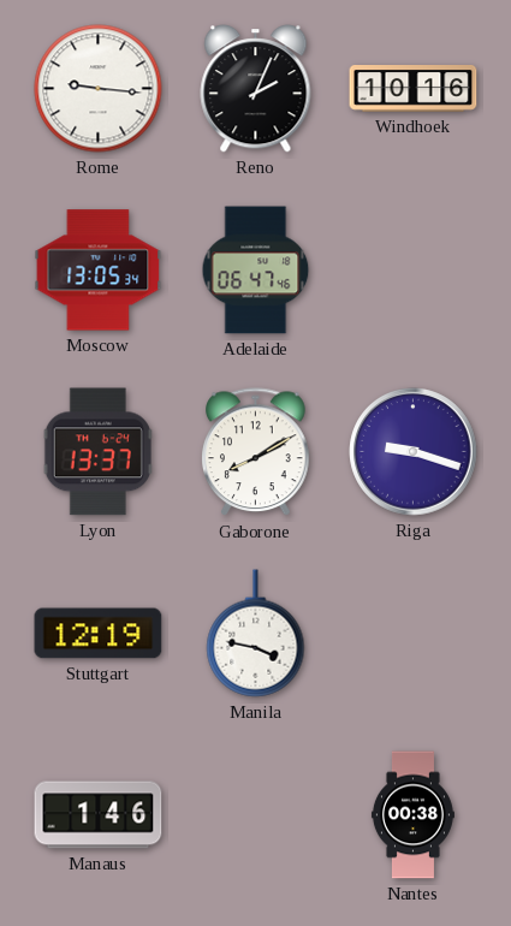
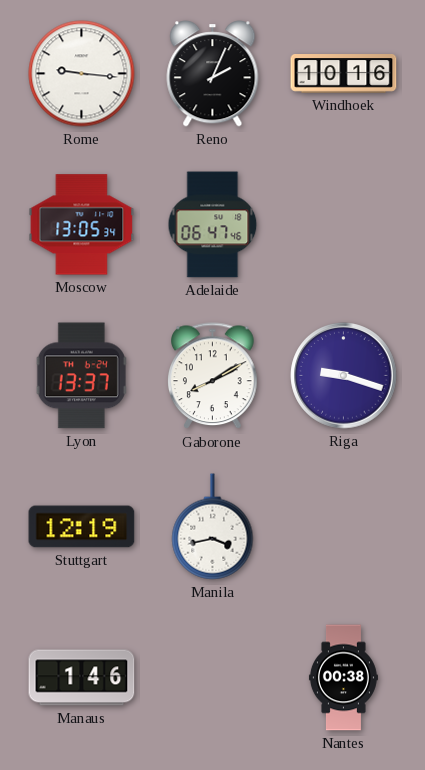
Manila: 3:47 -> 3:43 (213, 527)
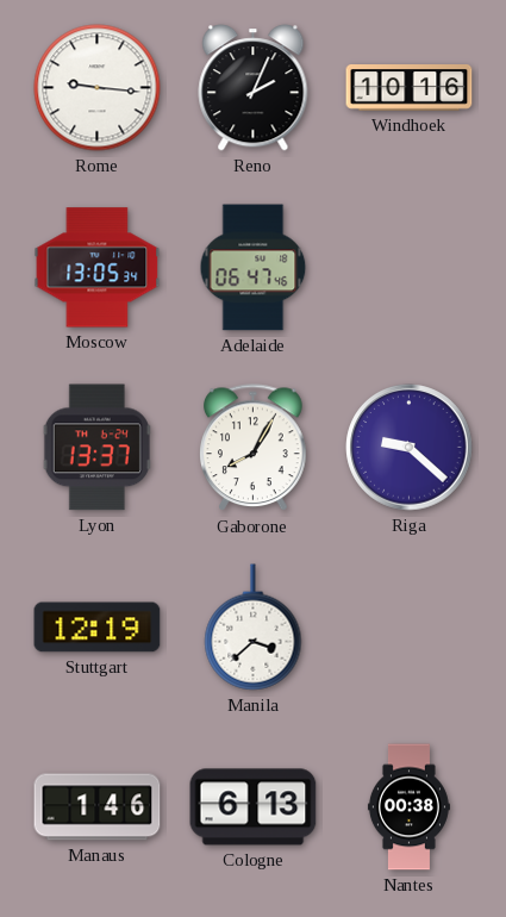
Gaborone: 8:10 -> 8:05 (254, 448)
Riga: 9:18 -> 9:22 (410, 448)
Manila: 3:43 -> 3:38 (254, 628)
Cologne: none -> 6:13 (254, 807)
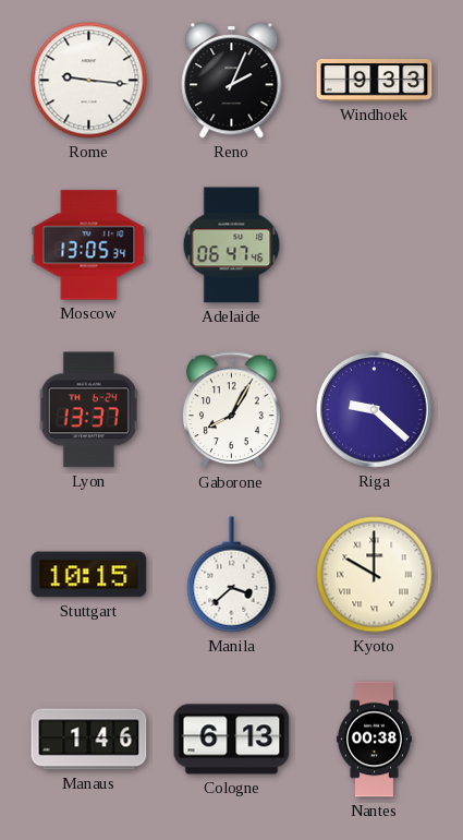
Windhoek: 10:16 -> 9:33 (375, 81)
Stuttgart: 12:19 -> 10:15 (89, 575)
Kyoto: none -> 10:00 (375, 575)
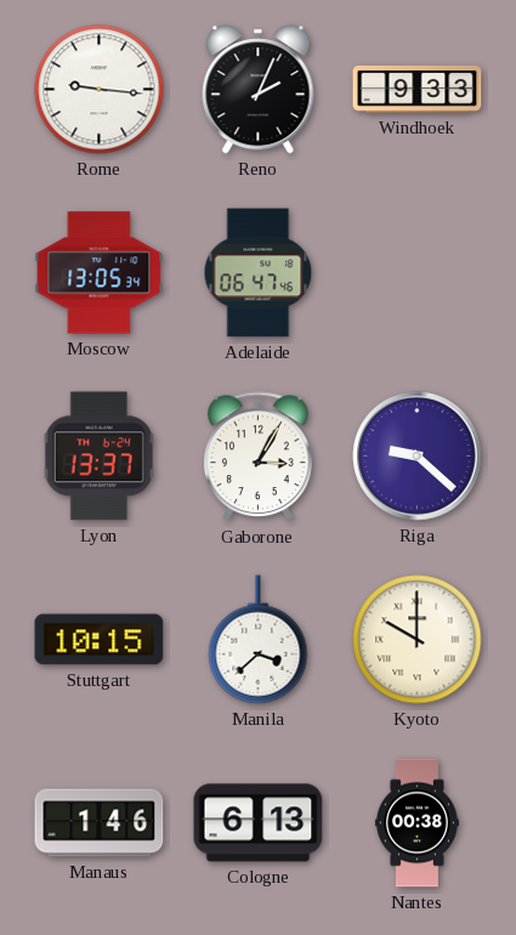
Gaborone: 8:05 -> 3:05 (259, 457)
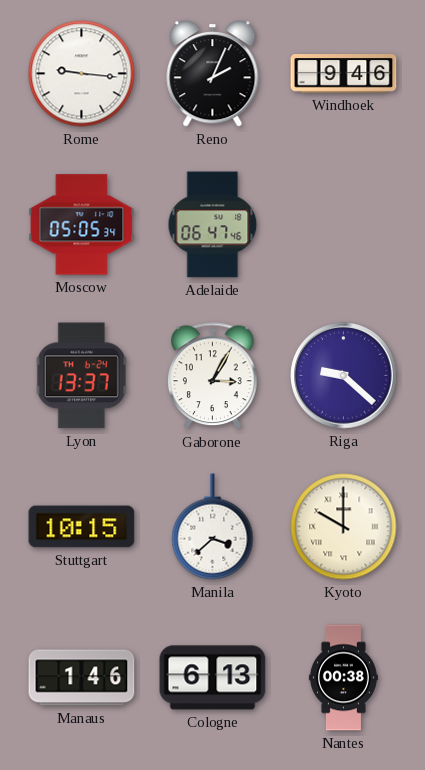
Windhoek: 9:33 -> 9:46 (344, 74)
Moscow: 13:05 -> 05:05 (82, 225)
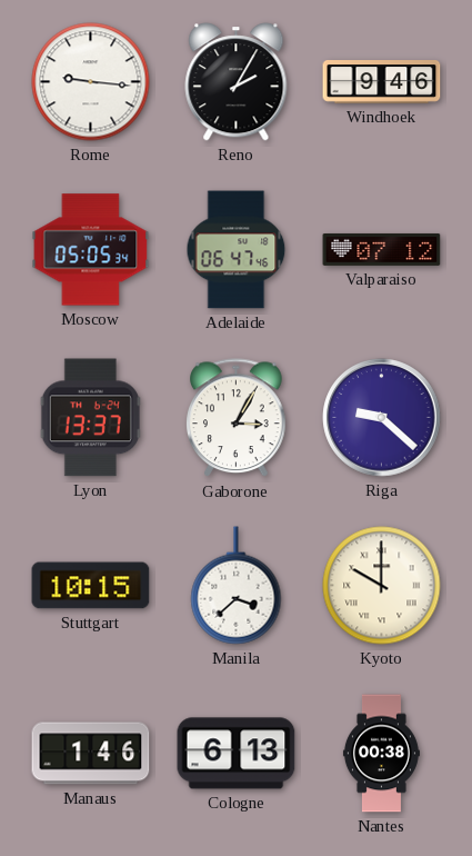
Reno: 2:04 -> 2:05 (237, 82)
Valparaiso: none -> 07:12 (382, 249)
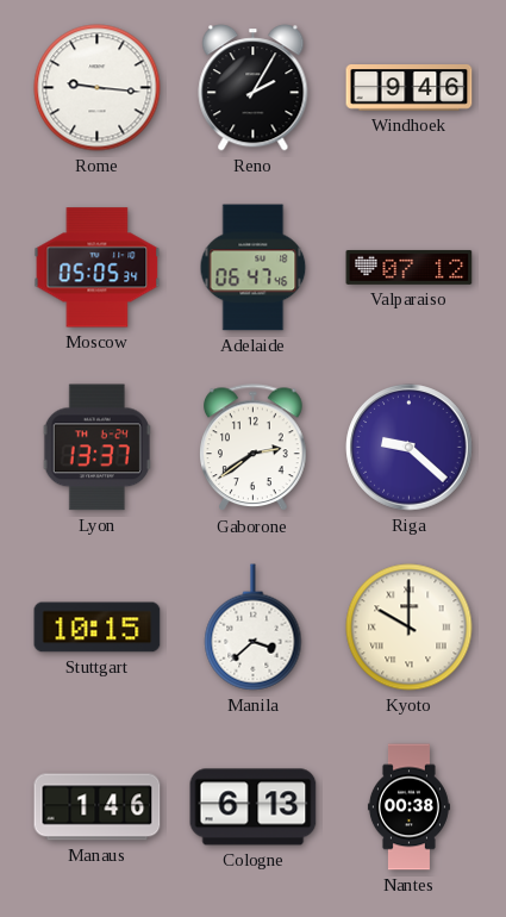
Gaborone: 3:05 -> 2:39 (254, 448)
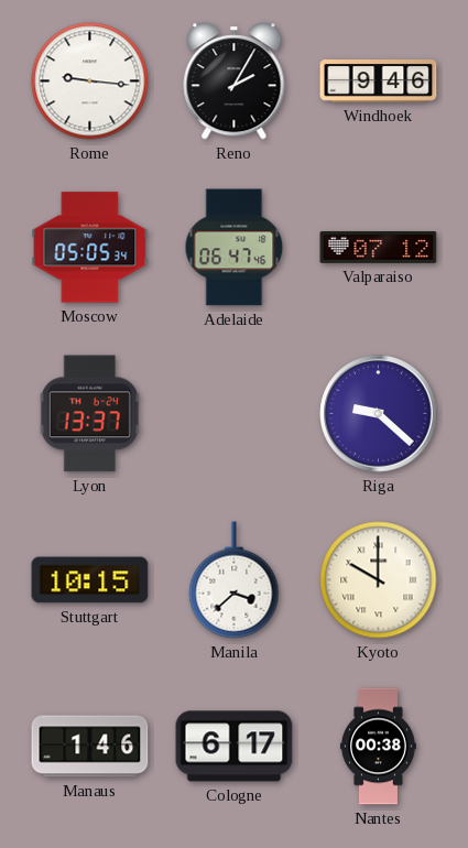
Gaborone: 2:39 -> none (254, 448)
Cologne: 6:13 -> 6:17 (235, 747)
